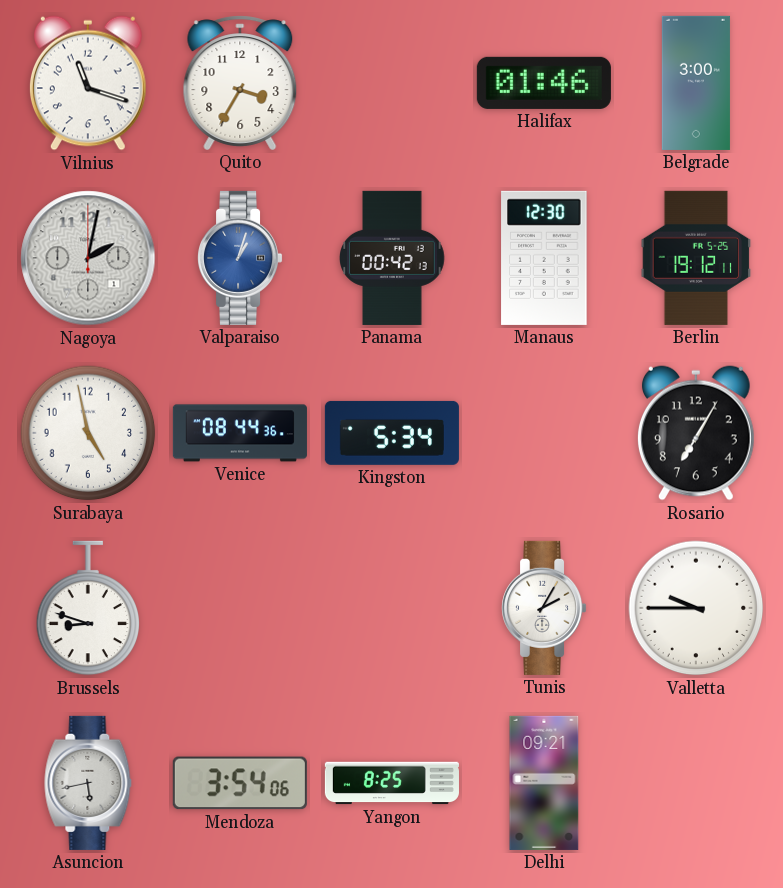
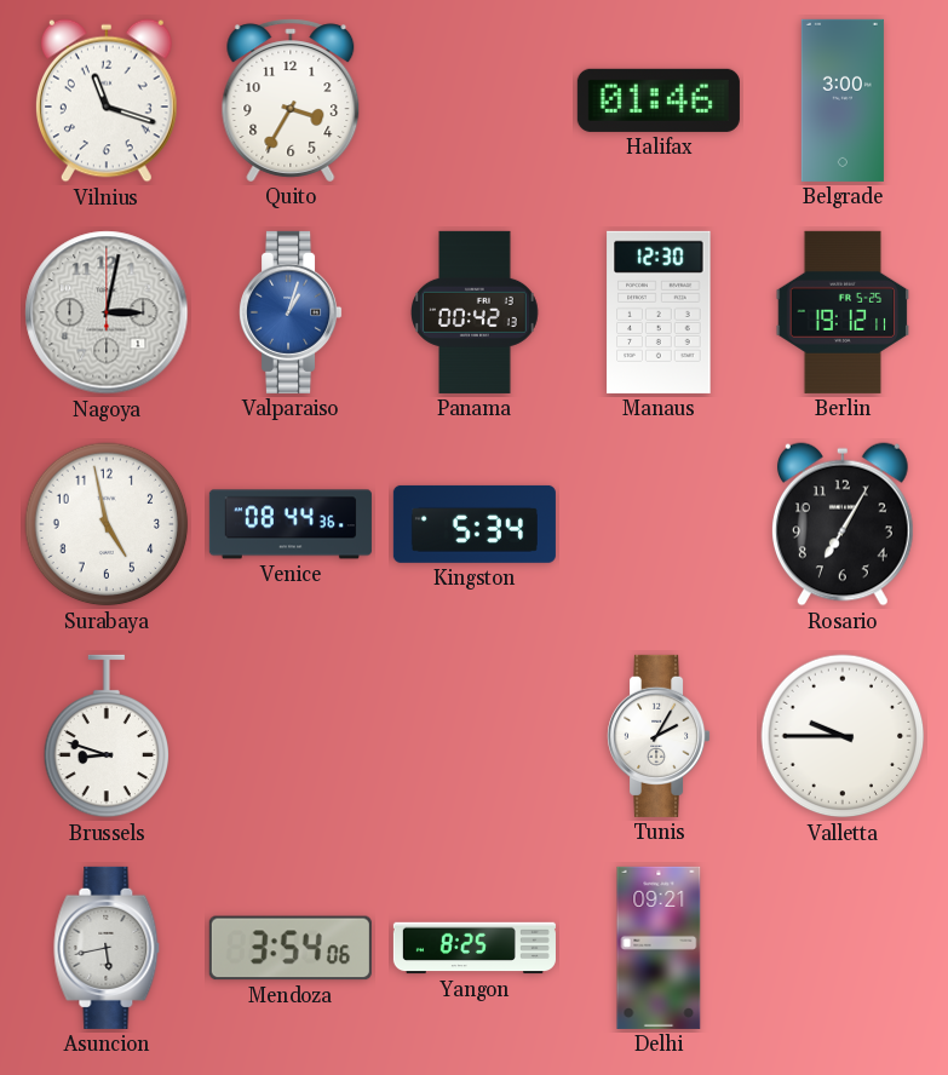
Nagoya: 2:02 -> 3:02 (107, 312)
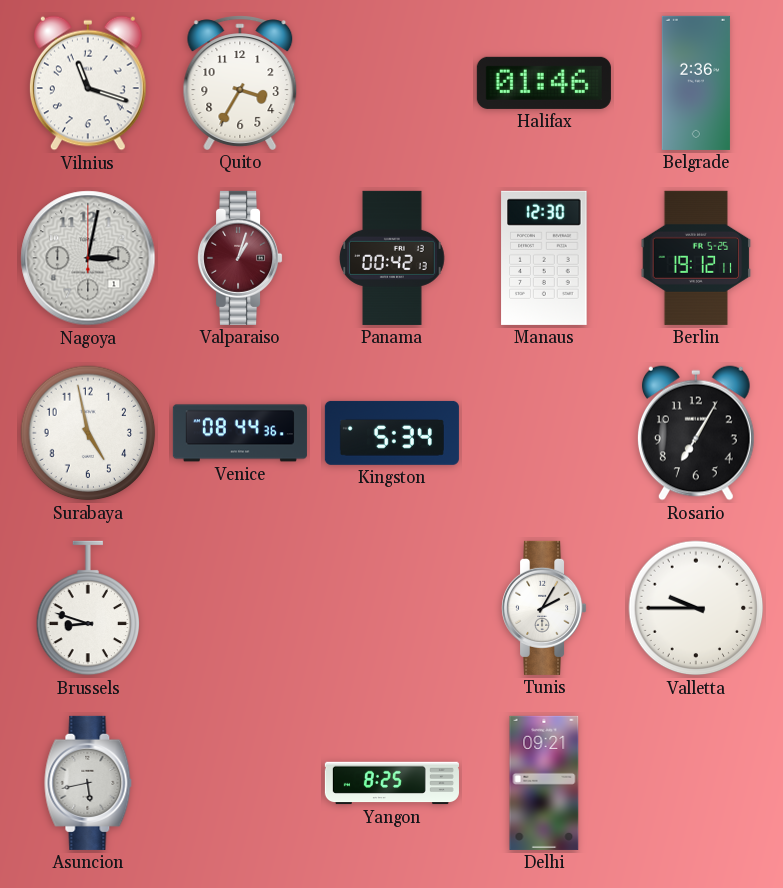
Belgrade: 3:00 -> 2:36 (696, 83)
Valparaiso dial: blue -> burgundy (241, 258)
Mendoza: 3:54 -> none (291, 948)
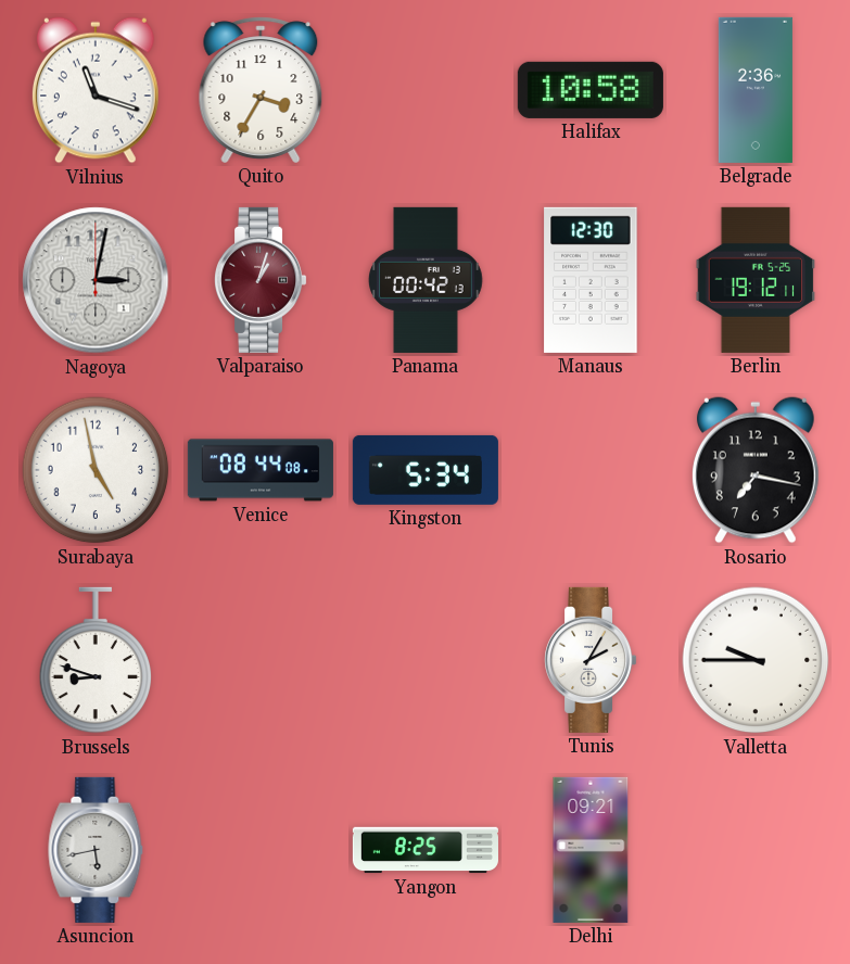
Halifax: 01:46 -> 10:58 (591, 90)
Venice: 08:44:36 -> 08:44:08 (261, 470)
Rosario: 7:05 -> 7:17 (756, 470)
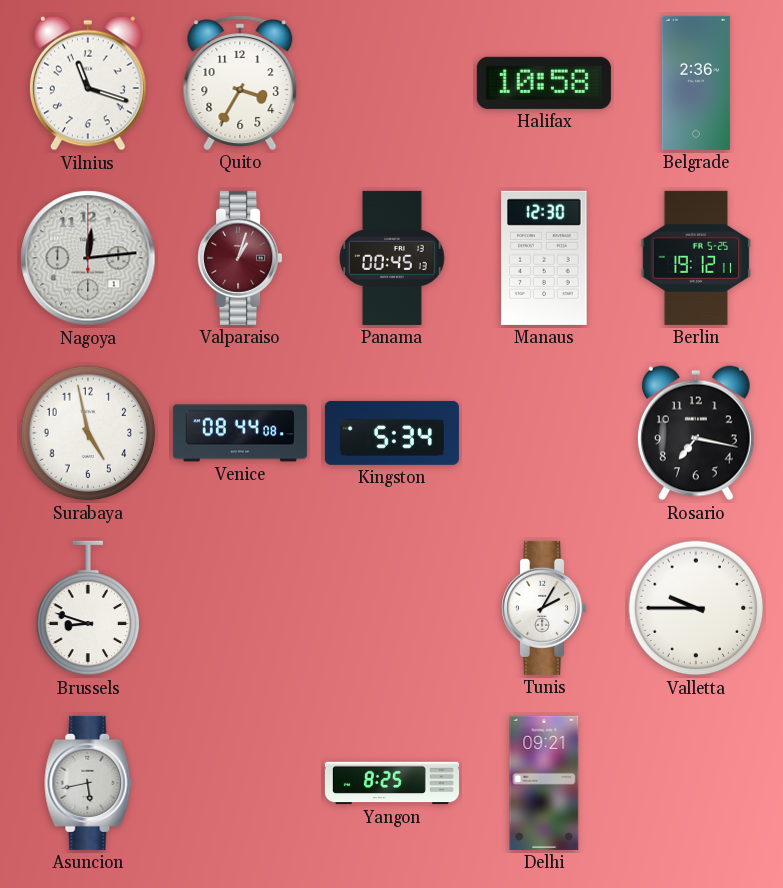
Nagoya: 3:02 -> 12:14 (88, 258)
Panama: 00:42 -> 00:45 (393, 258)
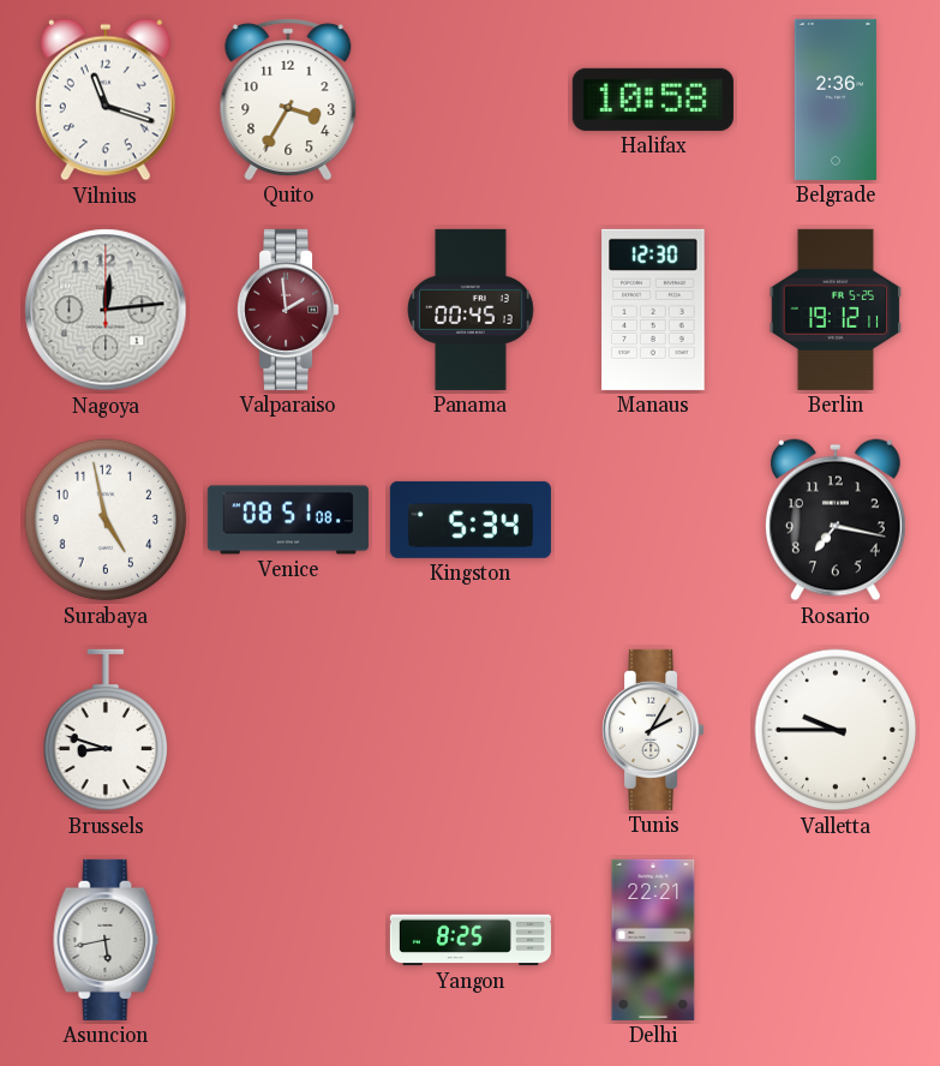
Valparaiso: 1:03 -> 1:59 (289, 310)
Venice: 08:44 -> 08:51 (288, 520)
Delhi: 09:21 -> 22:21 (653, 940)
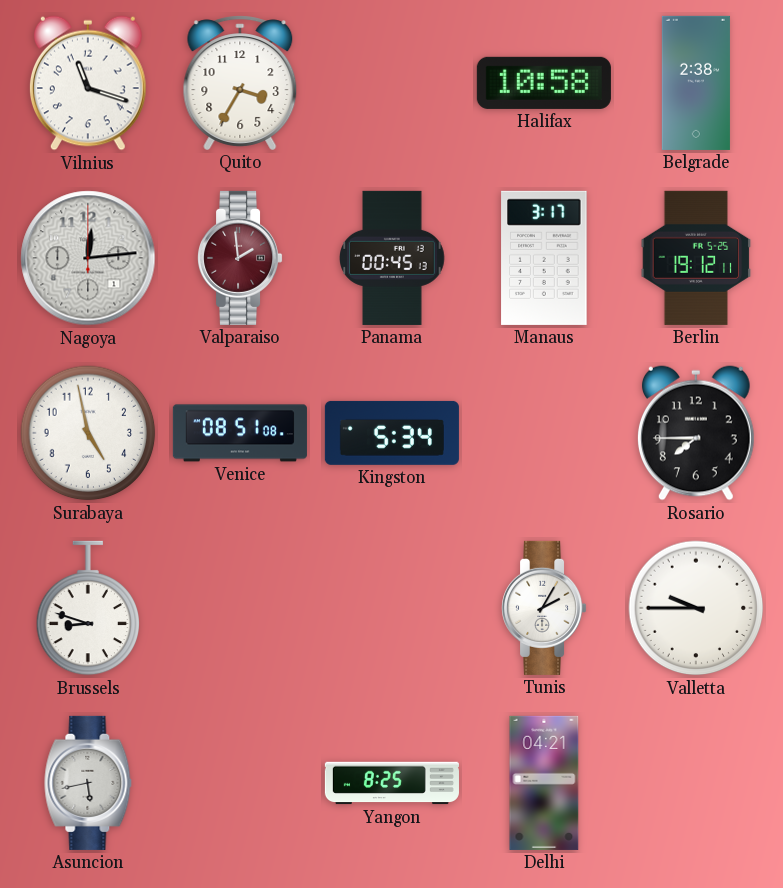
Belgrade: 2:36 -> 2:38 (696, 83)
Manaus: 12:30 -> 3:17 (544, 258)
Rosario: 7:17 -> 7:45 (696, 433)
Delhi: 22:21 -> 04:21 (544, 783)
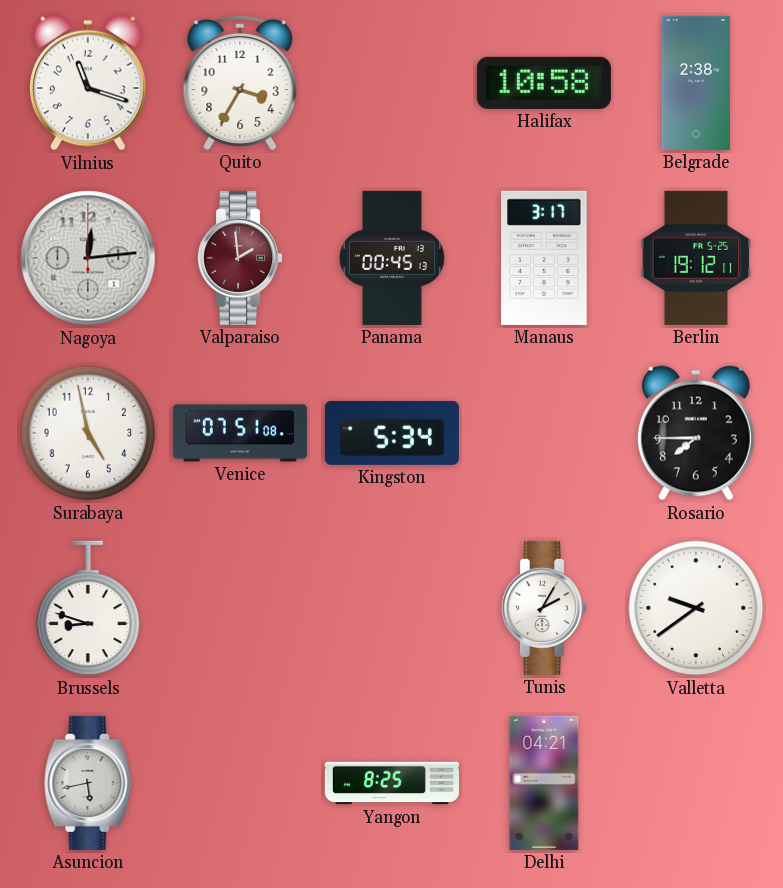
Venice: 08:51 -> 07:51 (240, 433)
Valletta: 9:45 -> 9:39 (696, 608)
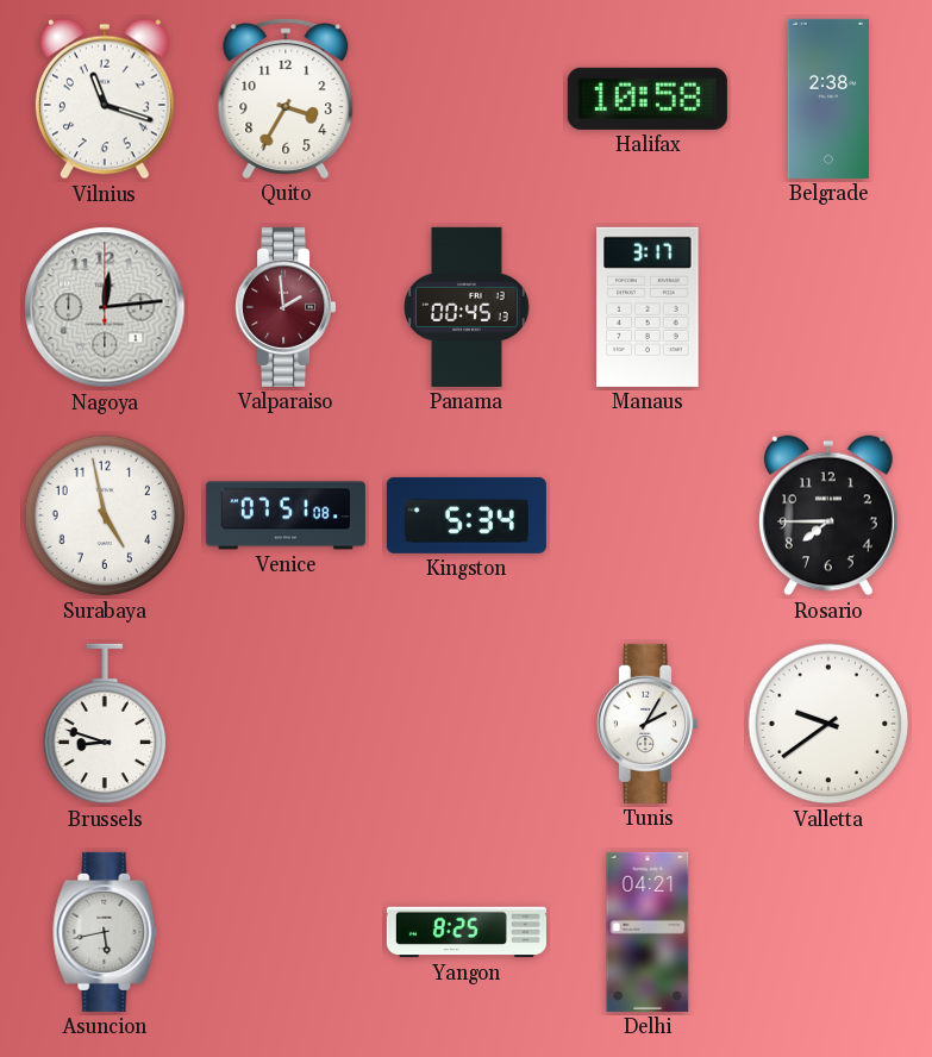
Berlin: 19:12 -> none (696, 258)
